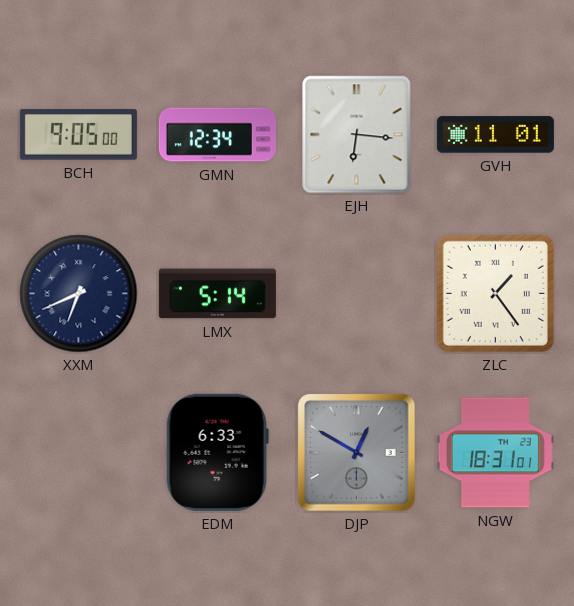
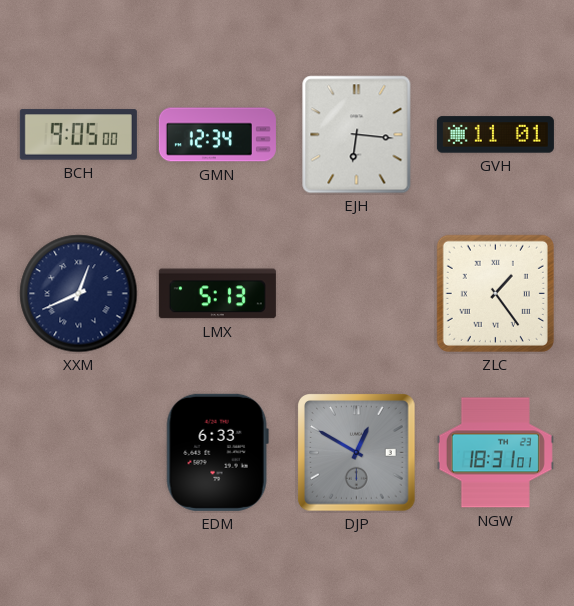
XXM: 6:41 -> 12:41 (79, 294)
LMX: 5:14 -> 5:13 (217, 294)
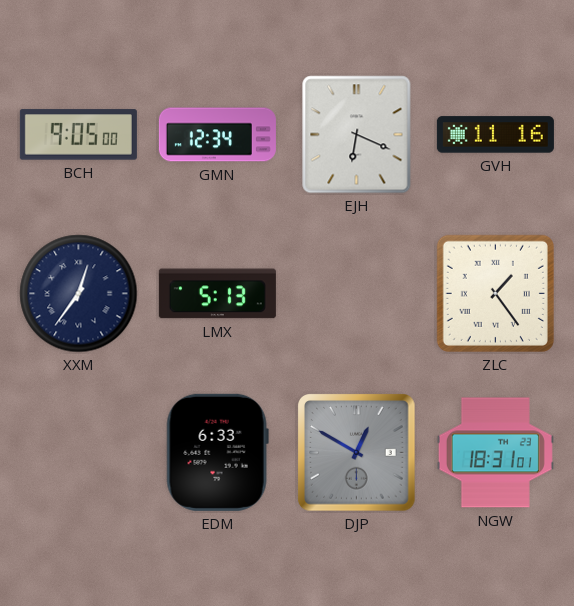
EJH: 6:16 -> 6:19 (357, 135)
GVH: 11:01 -> 11:16 (495, 135)
XXM: 12:41 -> 12:36 (79, 294)
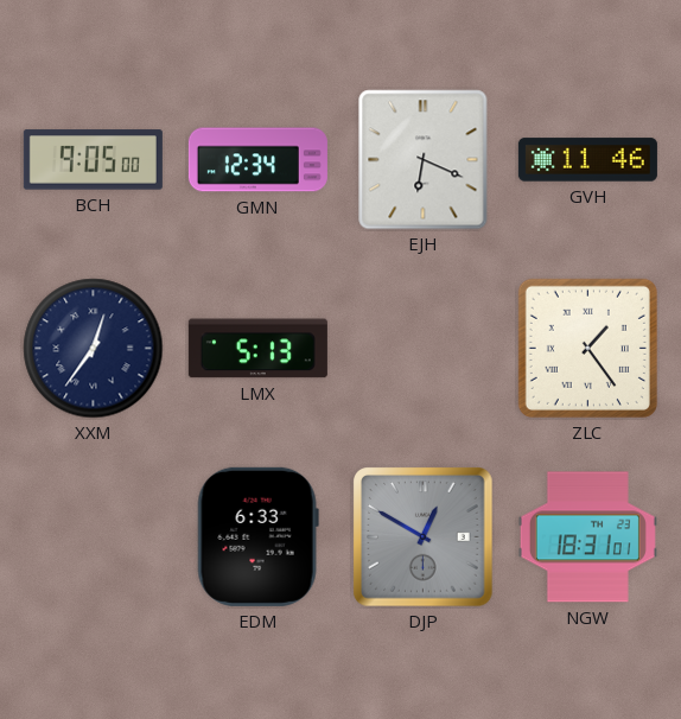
GVH: 11:16 -> 11:46 (587, 160)
